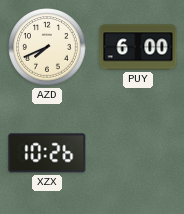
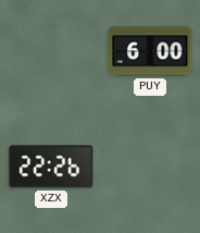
AZD: 7:41 -> none (47, 47)
XZX: 10:26 -> 22:26 (51, 167)
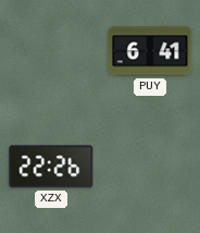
PUY: 6:00 -> 6:41 (150, 51)
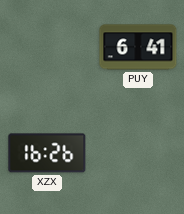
XZX: 22:26 -> 16:26 (47, 153)
